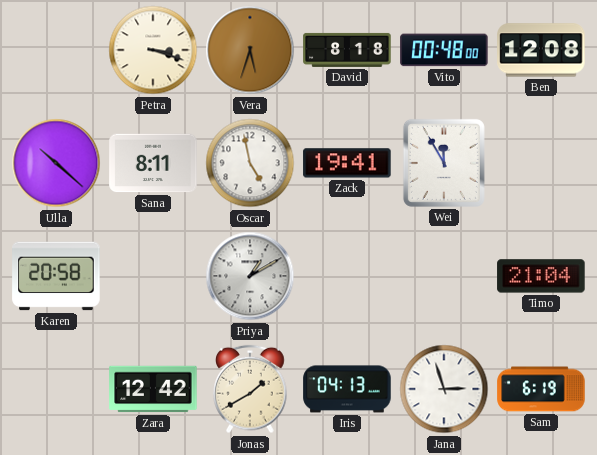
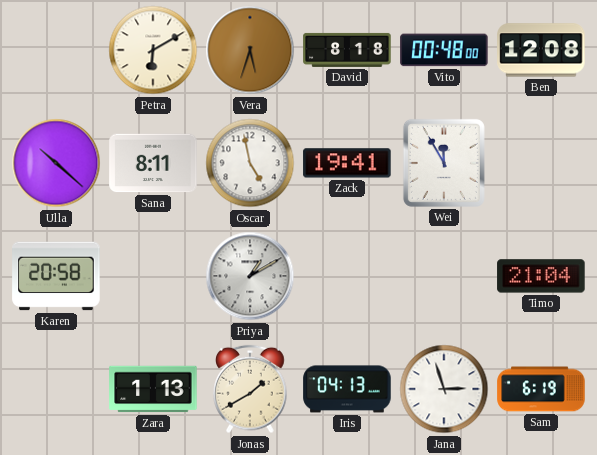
Petra: 3:18 -> 6:10 (153, 50)
Zara: 12:42 -> 1:13 (153, 389)
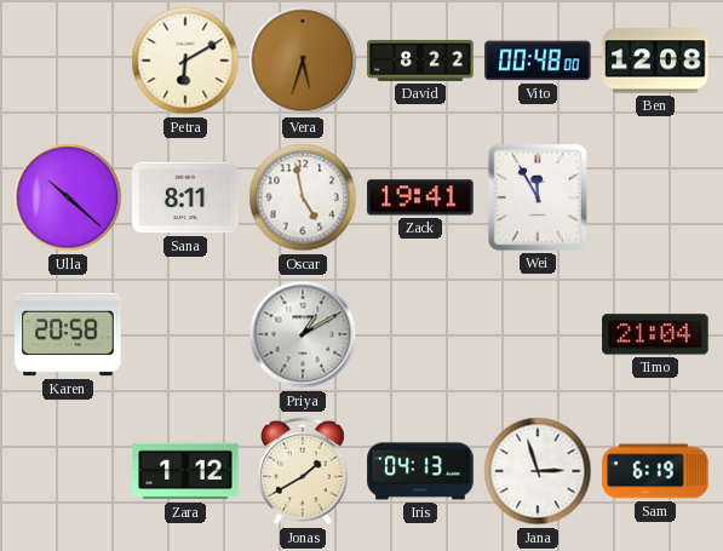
David: 8:18 -> 8:22 (420, 61)
Zara: 1:13 -> 1:12 (185, 471)
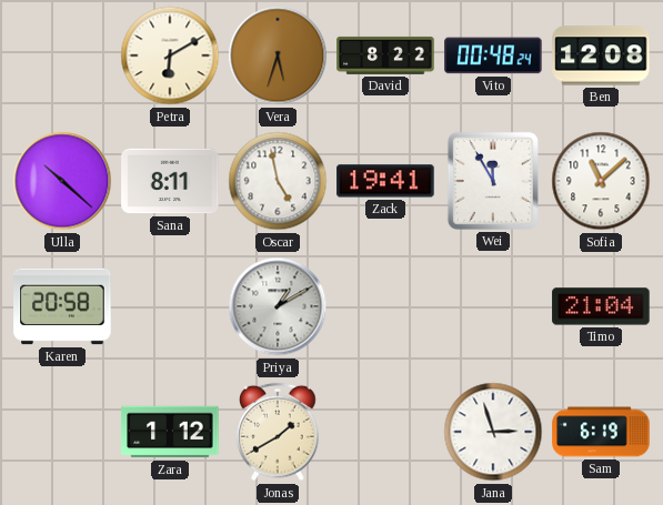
Vito: 00:48:00 -> 00:48:24 (493, 55)
Sofia: none -> 11:08 (601, 181)
Iris: 04:13 -> none (420, 471)
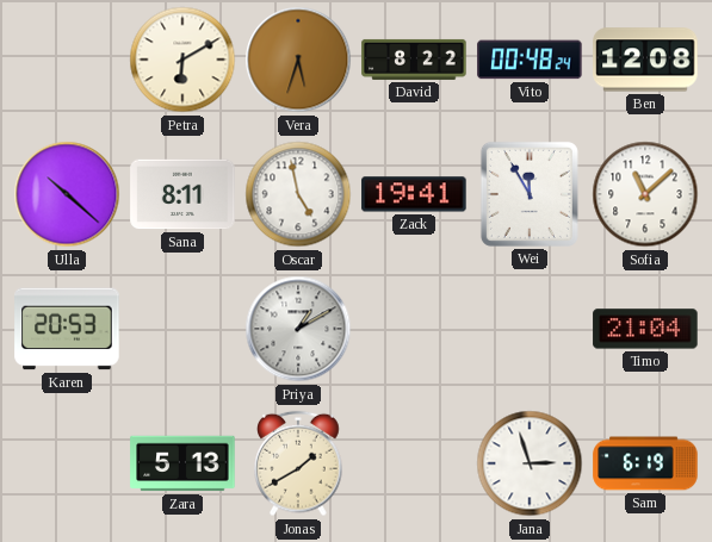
Karen: 20:58 -> 20:53 (67, 329)
Zara: 1:12 -> 5:13 (182, 463)
